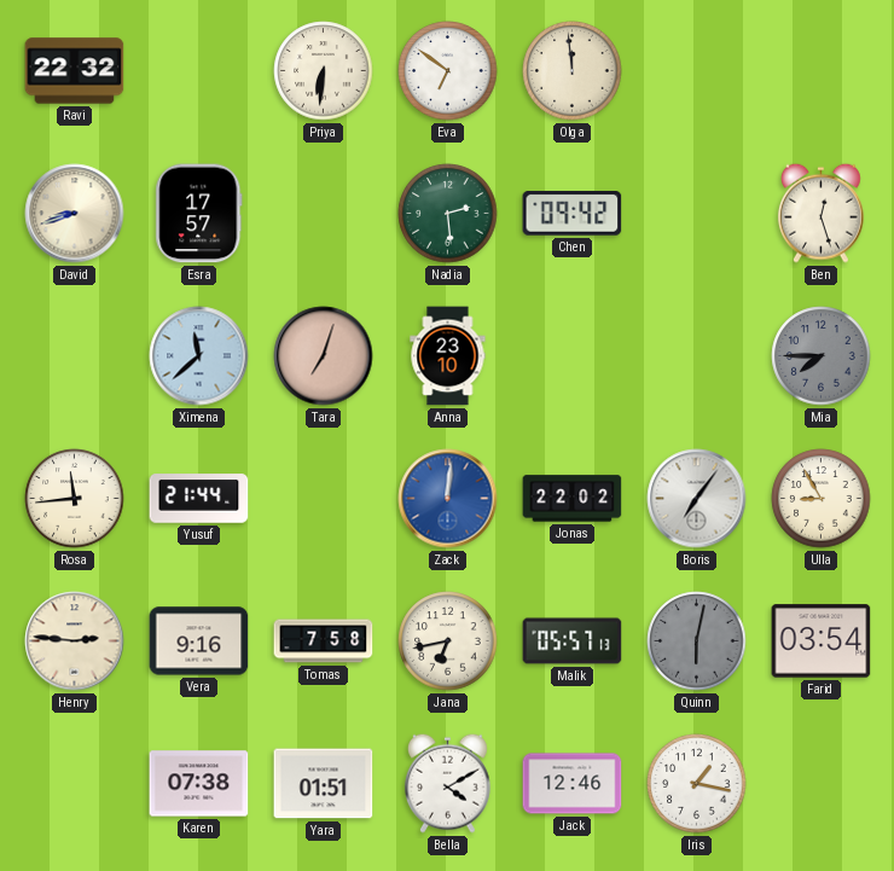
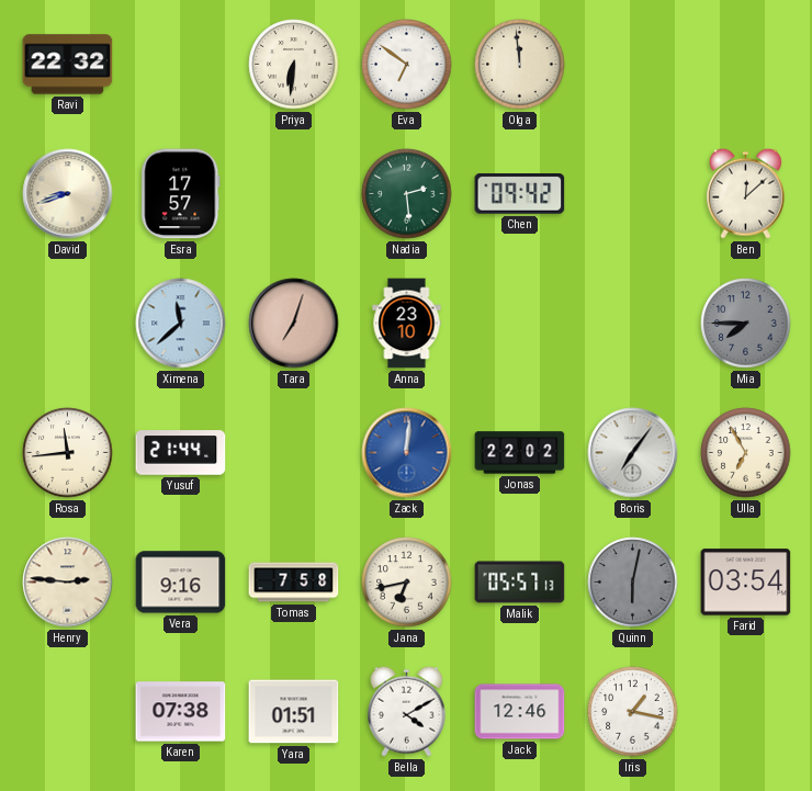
Ben: 12:27 -> 12:08 (745, 193)
Ulla: 8:55 -> 6:55 (746, 453)
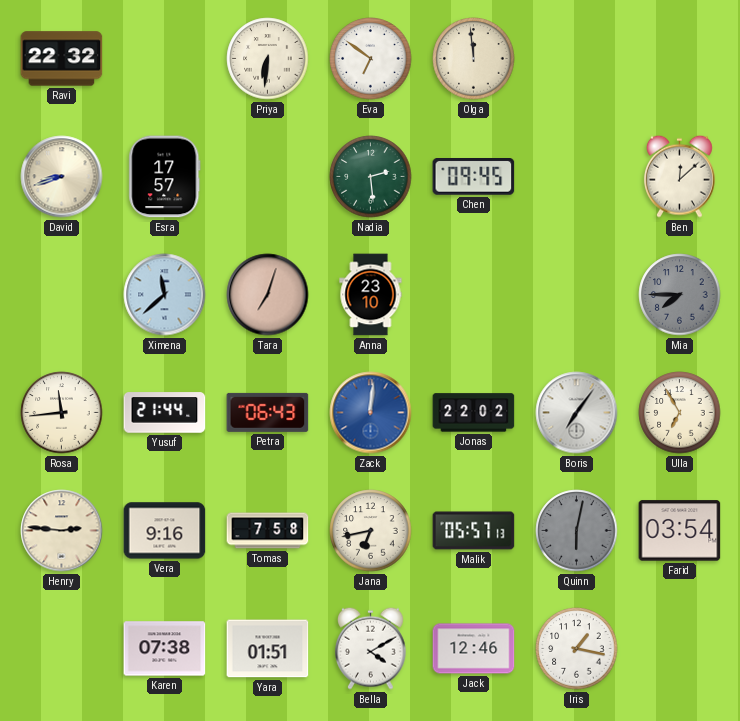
Chen: 09:42 -> 09:45 (474, 177)
Petra: none -> 06:43 (268, 412)
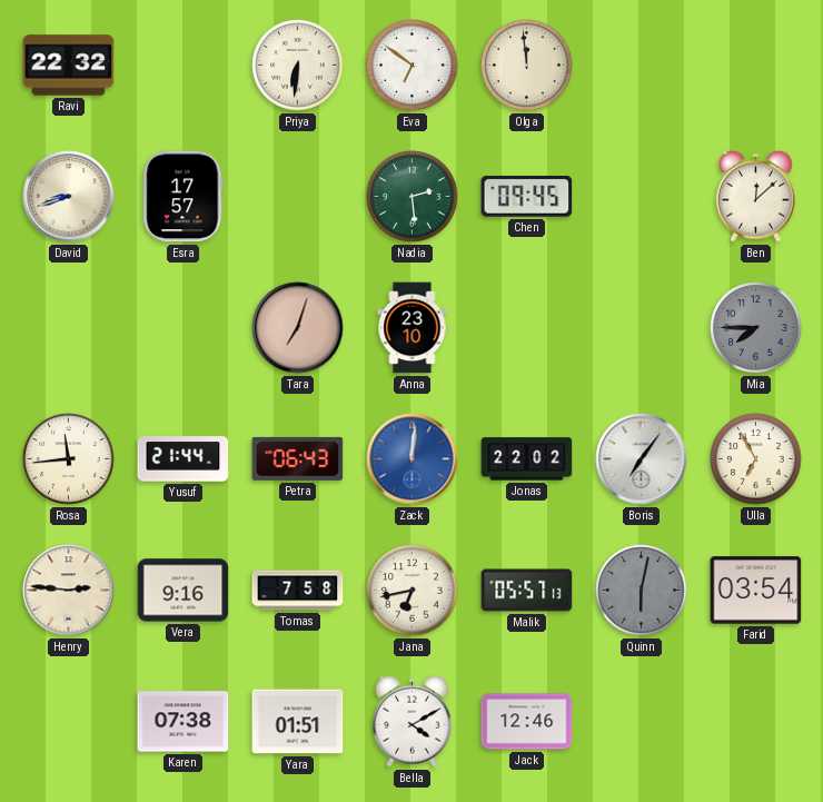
Ximena: 11:38 -> none (165, 295)
Iris: 1:17 -> none (577, 649)
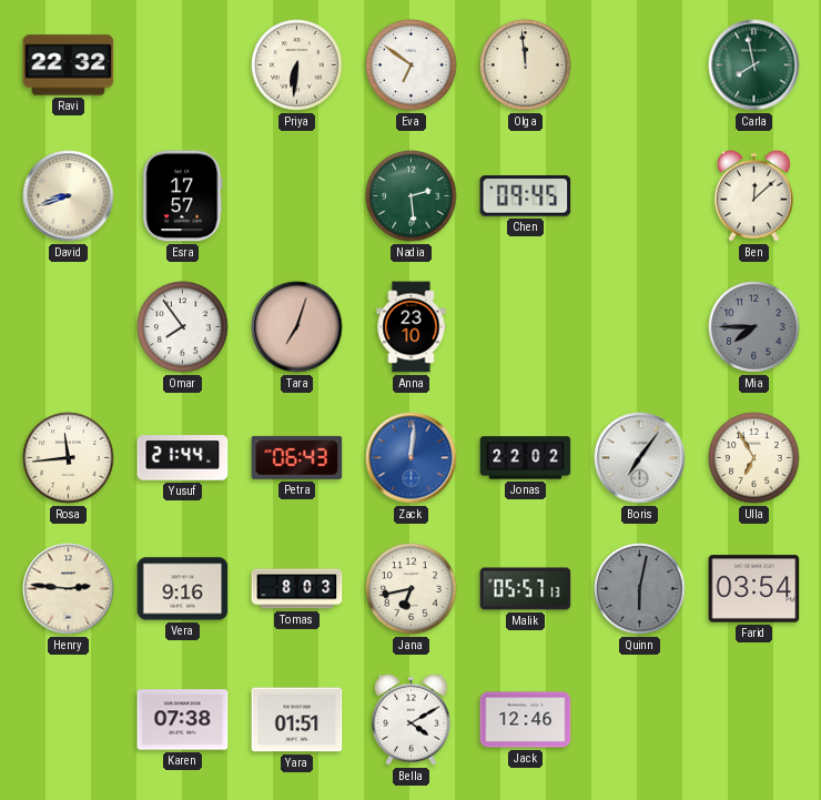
Carla: none -> 7:58 (754, 65)
Omar: none -> 7:54 (183, 327)
Tomas: 7:58 -> 8:03 (297, 589)
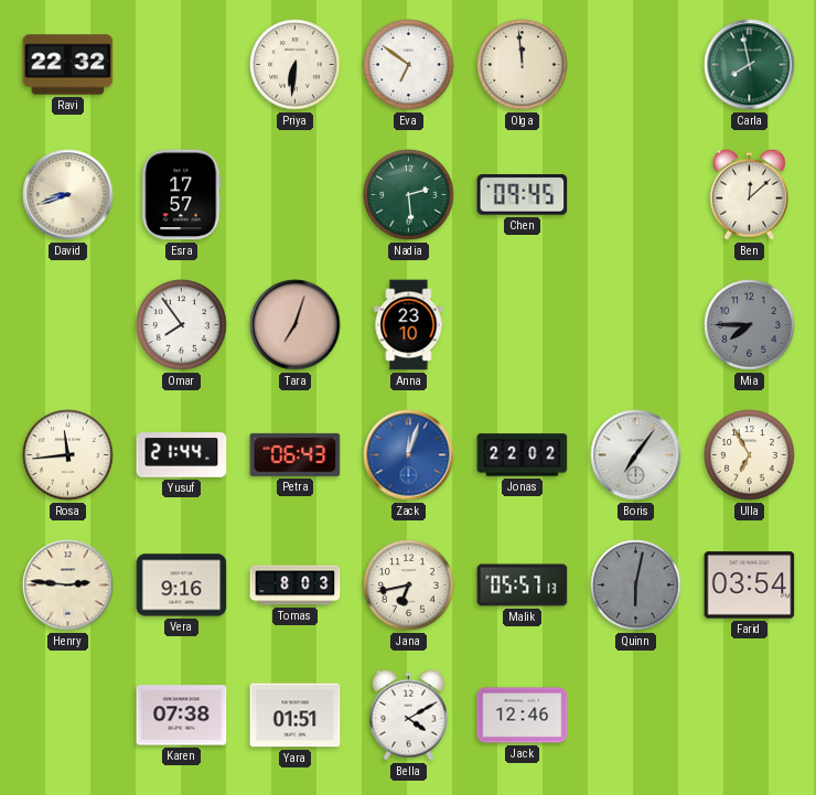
Zack: 12:01 -> 12:03 (409, 455)
